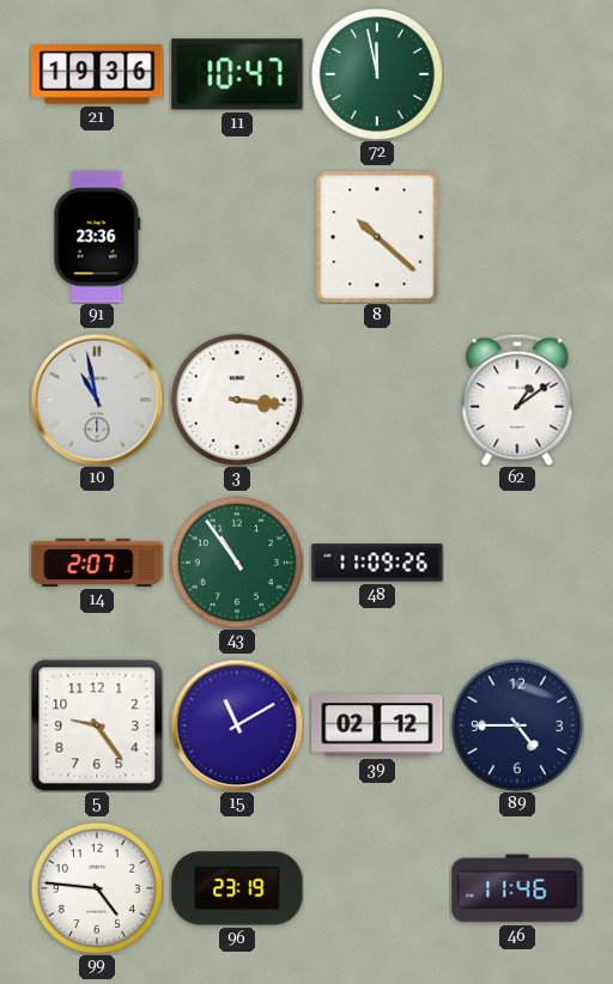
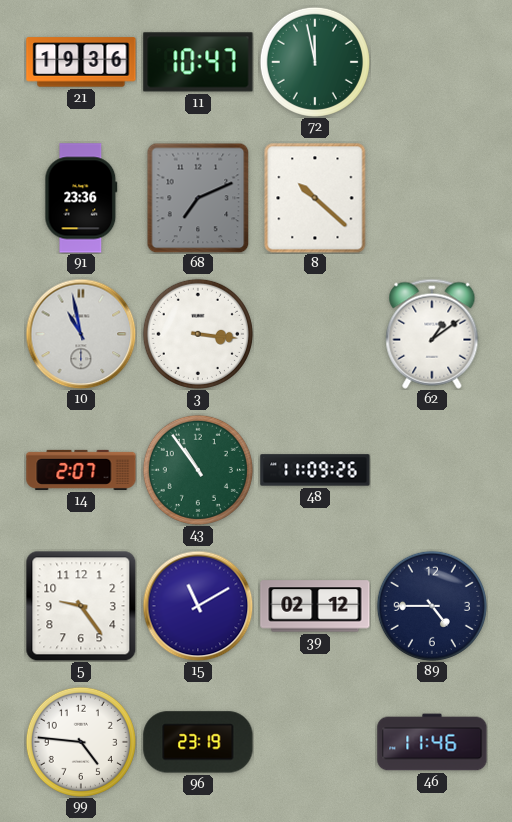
68: none -> 7:11 (198, 198)
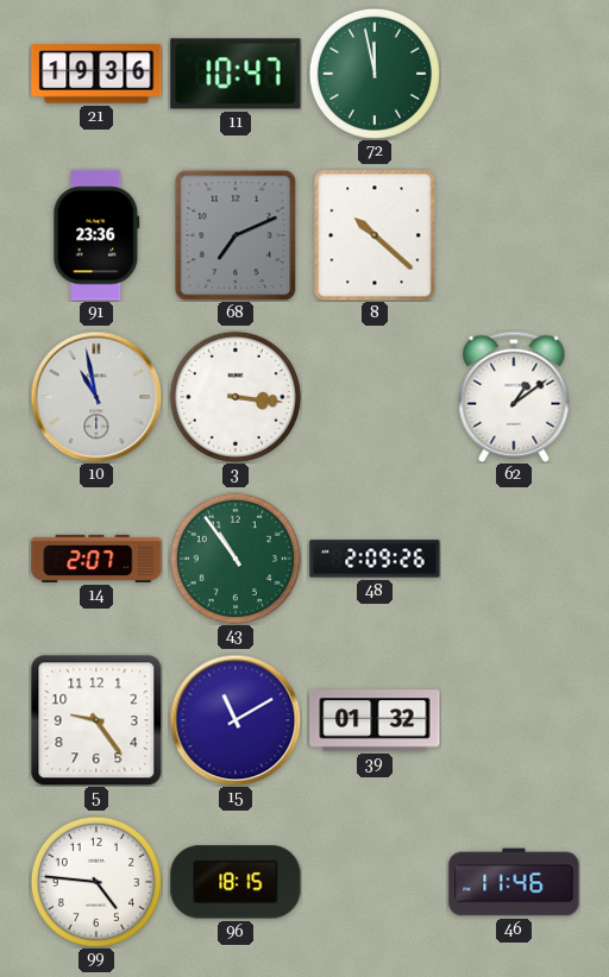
48: 11:09 -> 2:09 (375, 559)
39: 02:12 -> 01:32 (375, 720)
89: 4:45 -> none (432, 606)
96: 23:19 -> 18:15 (236, 882)
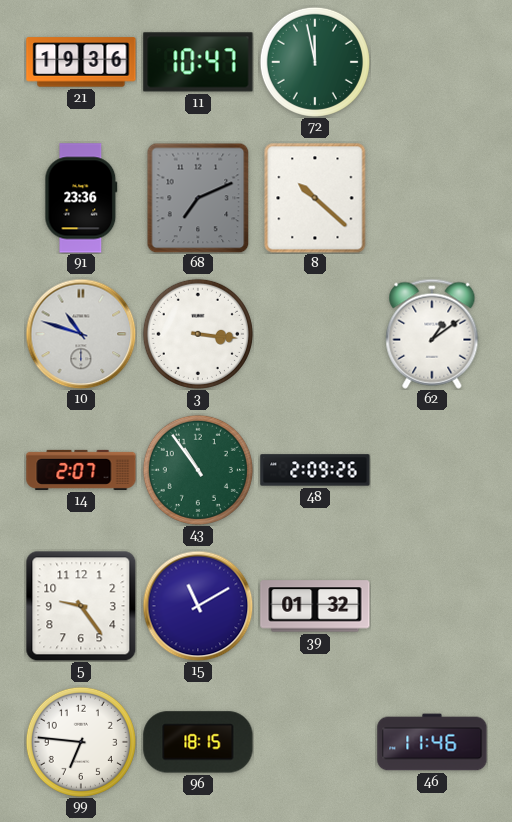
10: 10:58 -> 10:48 (81, 334)
99: 4:46 -> 6:46 (81, 742)
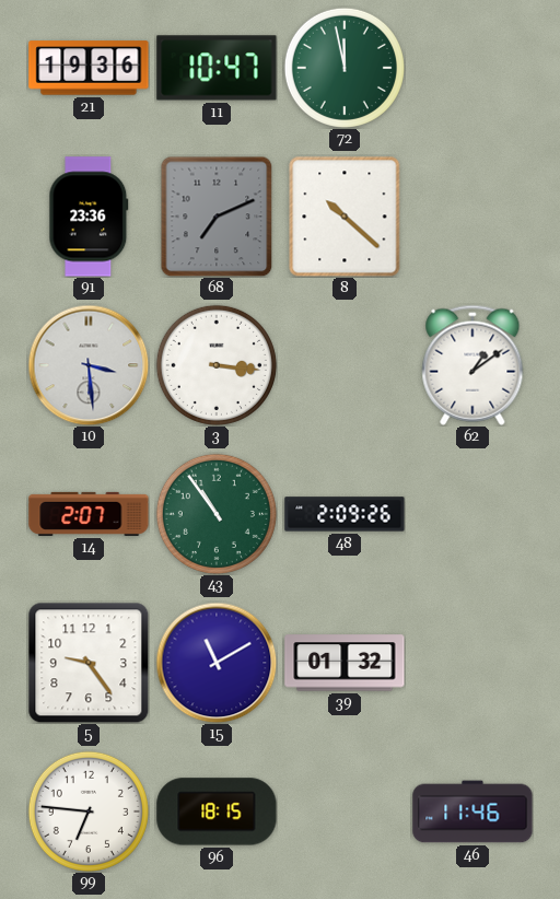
10: 10:48 -> 3:29 (89, 365)
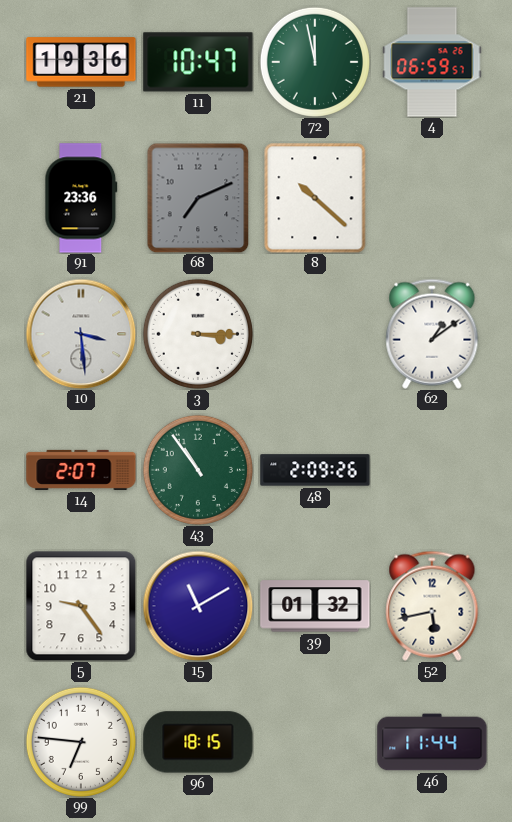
4: none -> 06:59 (432, 62)
3: 3:16 -> 3:15 (198, 334)
52: none -> 5:43 (432, 606)
46: 11:46 -> 11:44 (432, 742)
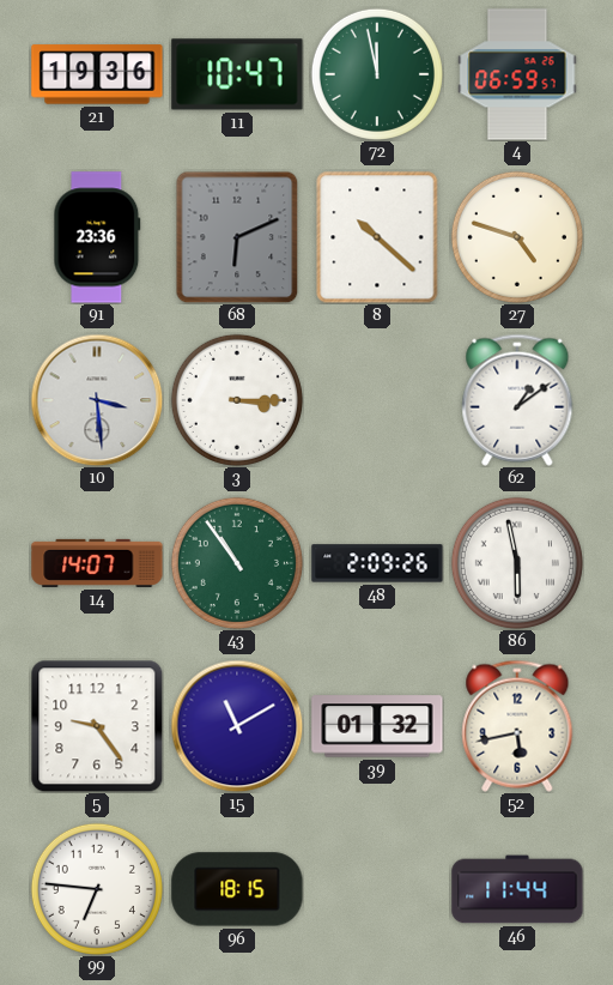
68: 7:11 -> 6:11 (237, 237)
27: none -> 4:48 (517, 237)
14: 2:07 -> 14:07 (97, 563)
86: none -> 5:58 (517, 563)
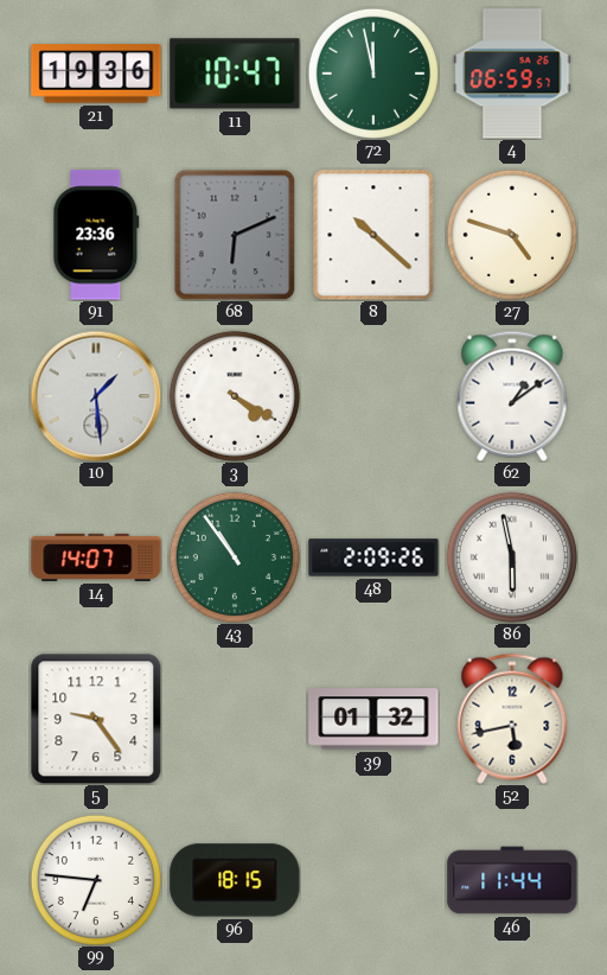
10: 3:29 -> 1:29 (96, 396)
3: 3:15 -> 4:20 (235, 396)
15: 11:10 -> none (237, 726)
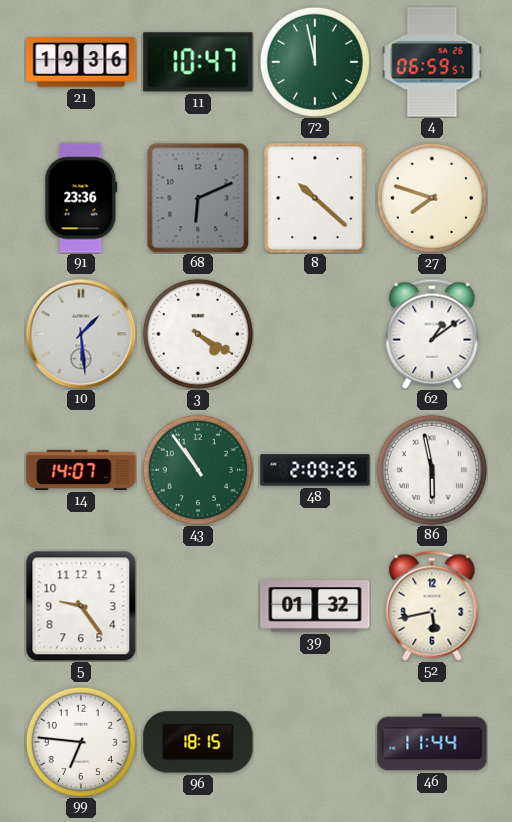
27: 4:48 -> 7:48 (432, 198)
